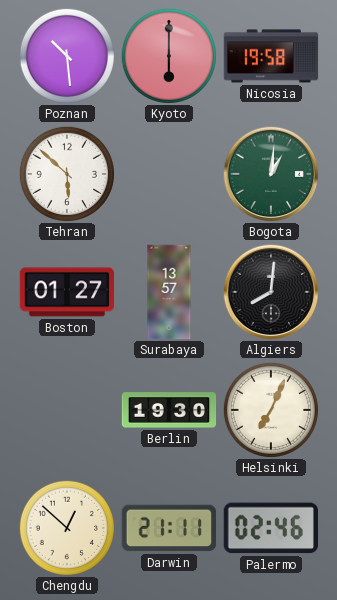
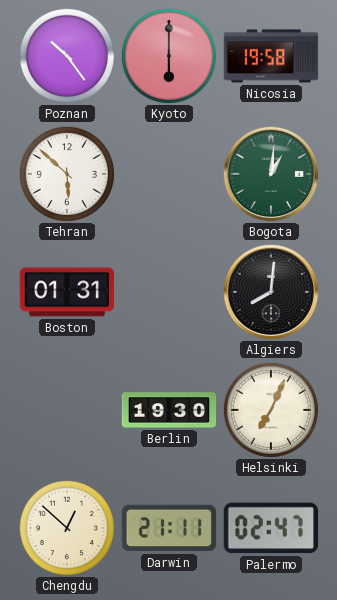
Poznan: 10:29 -> 10:24 (67, 56)
Boston: 01:27 -> 01:31 (67, 292)
Surabaya: 13:57 -> none (169, 292)
Palermo: 02:46 -> 02:47 (270, 528)
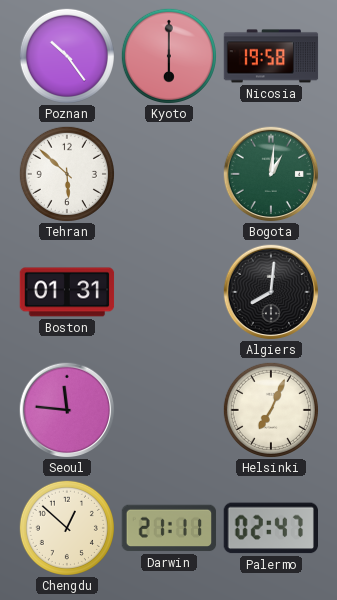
Seoul: none -> 11:46 (67, 410)
Berlin: 19:30 -> none (169, 410)
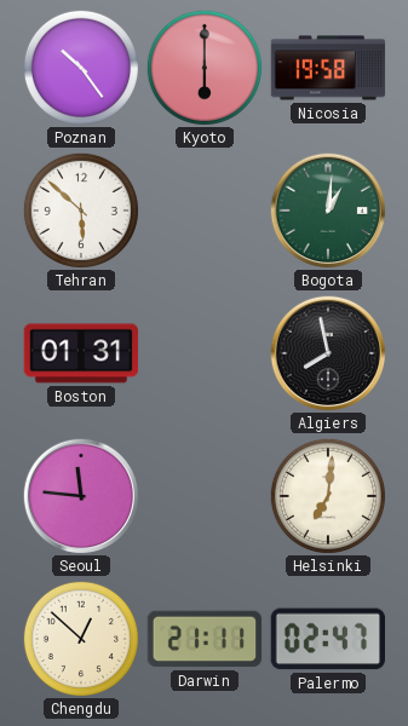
Algiers: 8:01 -> 7:58 (328, 353)
Helsinki: 7:04 -> 7:01 (328, 496)
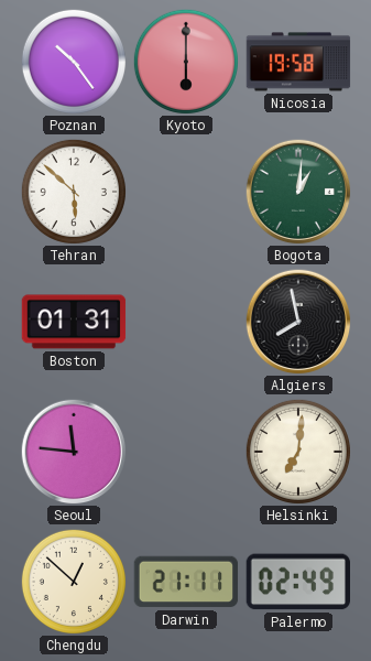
Palermo: 02:47 -> 02:49 (297, 582)
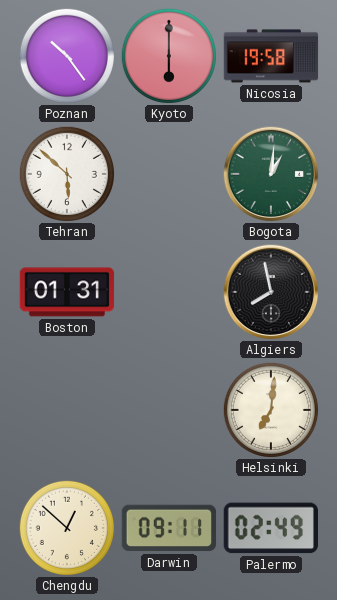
Seoul: 11:46 -> none (74, 452)
Darwin: 21:11 -> 09:11 (169, 528)
